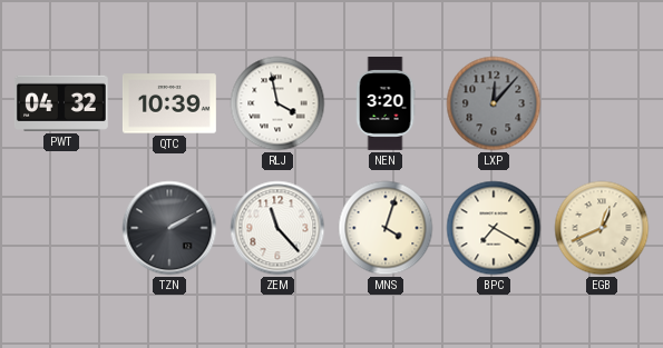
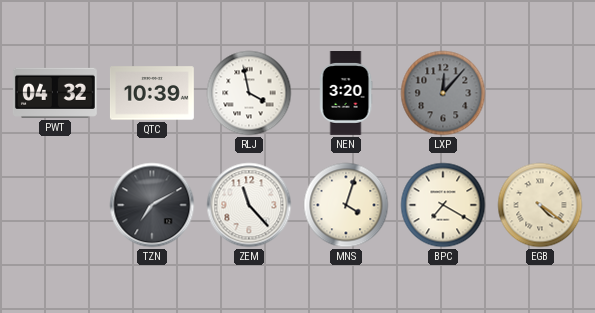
TZN: 2:10 -> 7:10 (152, 205)
EGB: 12:41 -> 4:21 (540, 205)
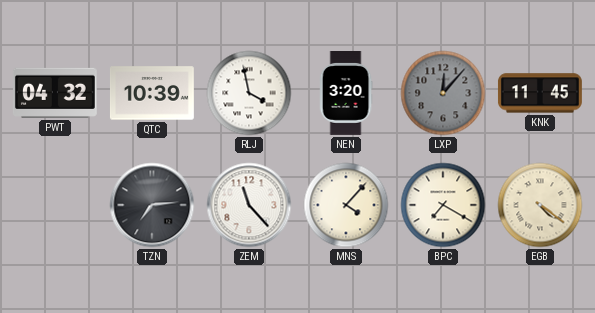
KNK: none -> 11:45 (540, 93)
TZN: 7:10 -> 7:14 (152, 205)
MNS: 4:03 -> 4:07 (346, 205)
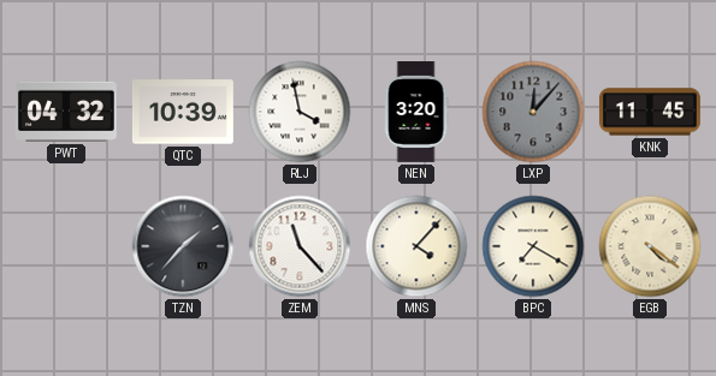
TZN: 7:14 -> 1:37 (183, 246)
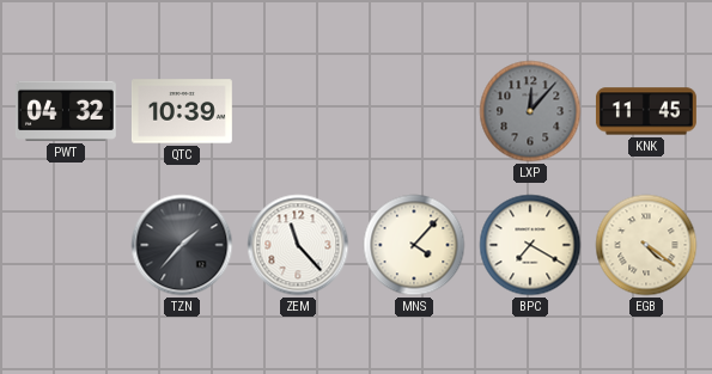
RLJ: 3:58 -> none (300, 112)
NEN: 3:20 -> none (416, 113)
